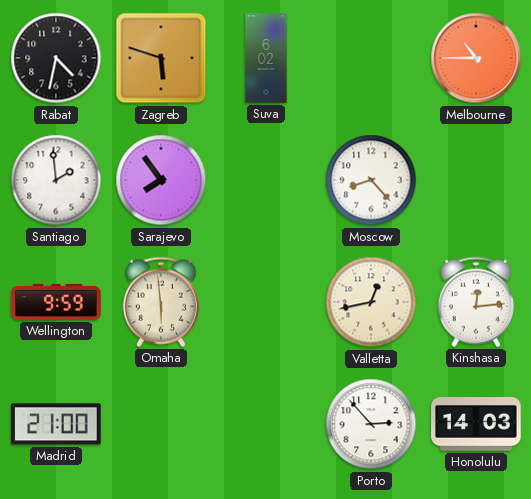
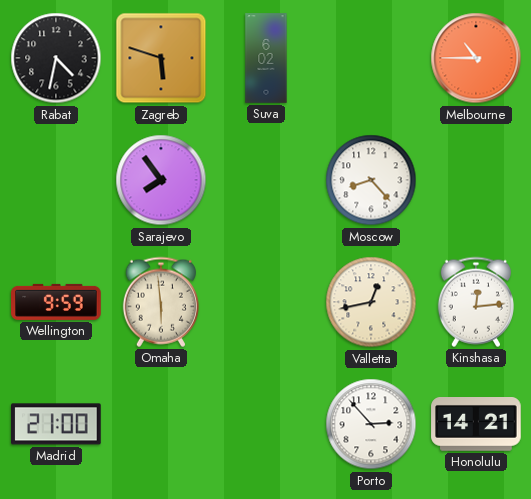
Santiago: 1:59 -> none (56, 180)
Honolulu: 14:03 -> 14:21 (476, 425)
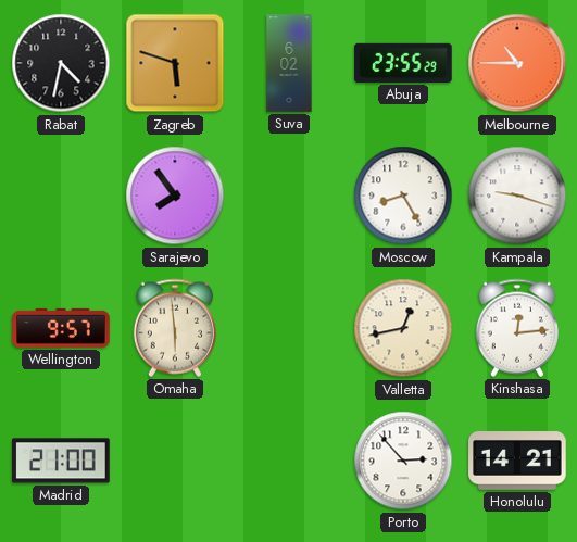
Abuja: none -> 23:55 (403, 63)
Moscow: 8:23 -> 8:25 (403, 196)
Kampala: none -> 9:18 (517, 196)
Wellington: 9:59 -> 9:57 (61, 328)
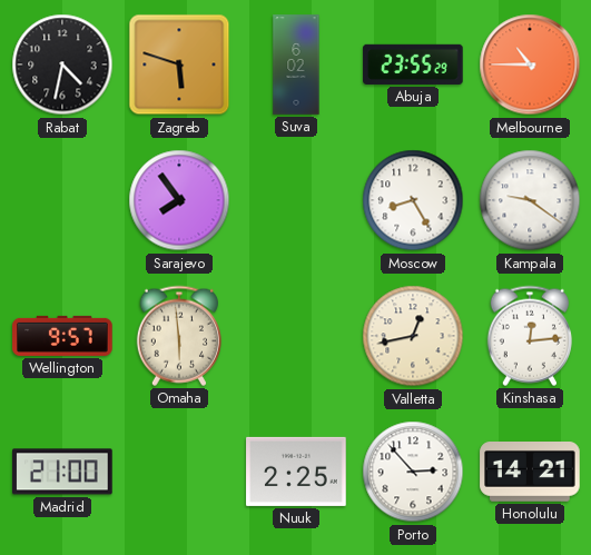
Kampala: 9:18 -> 9:21 (530, 200)
Nuuk: none -> 2:25 (296, 472)
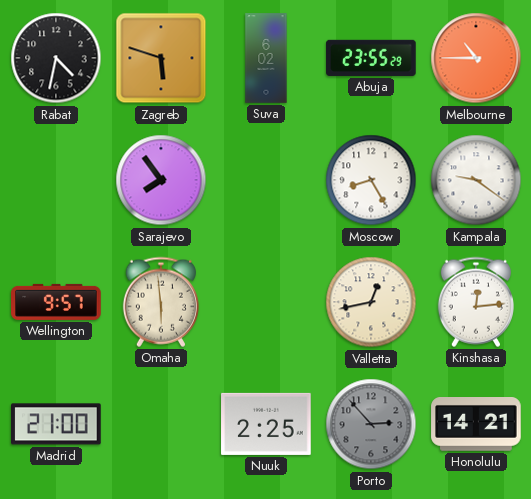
Porto dial: white -> grey (371, 424)
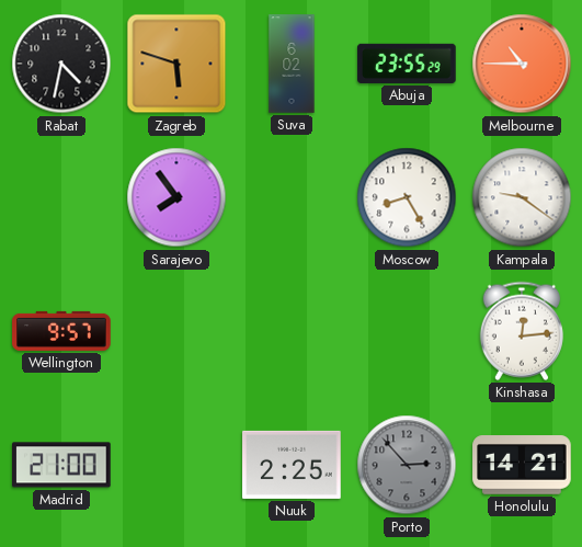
Omaha: 5:59 -> none (161, 302)
Valletta: 12:43 -> none (371, 302)
